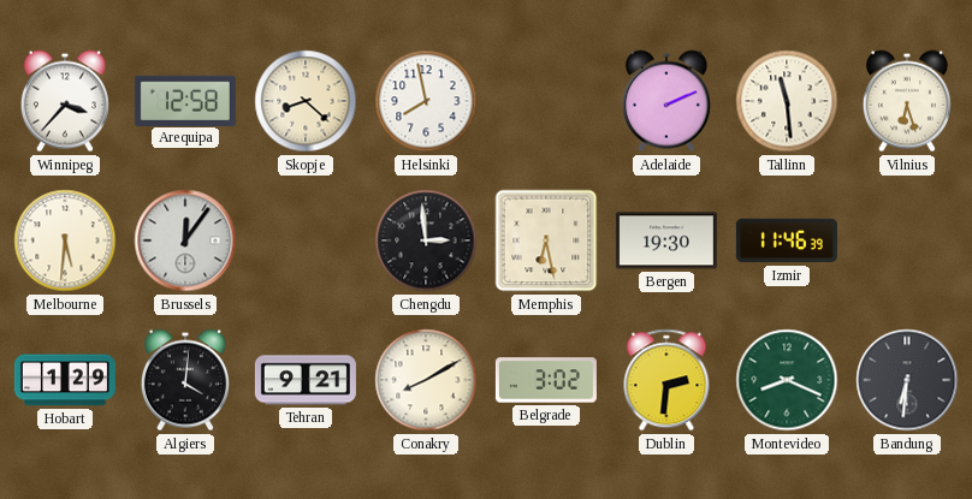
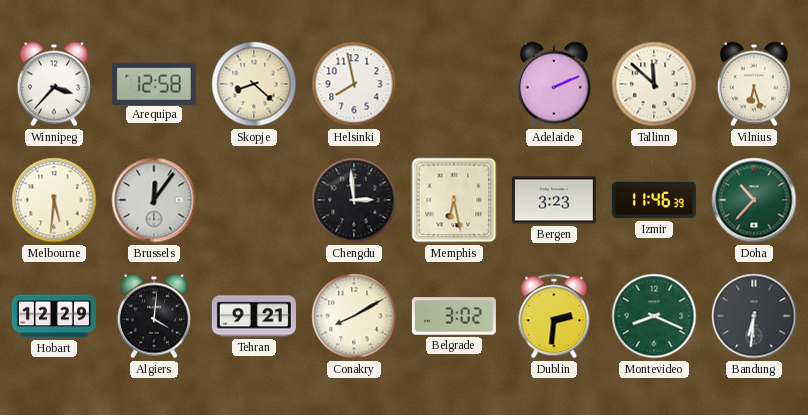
Tallinn: 11:29 -> 11:52 (654, 84)
Bergen: 19:30 -> 3:23 (554, 200)
Doha: none -> 10:37 (754, 200)
Hobart: 1:29 -> 12:29 (54, 316)
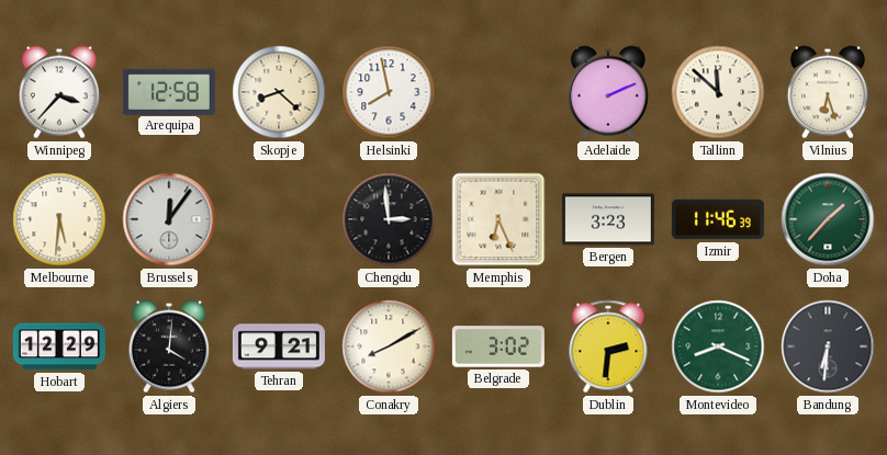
Memphis: 6:28 -> 6:26 (498, 219)
Doha: 10:37 -> 1:37 (828, 219)
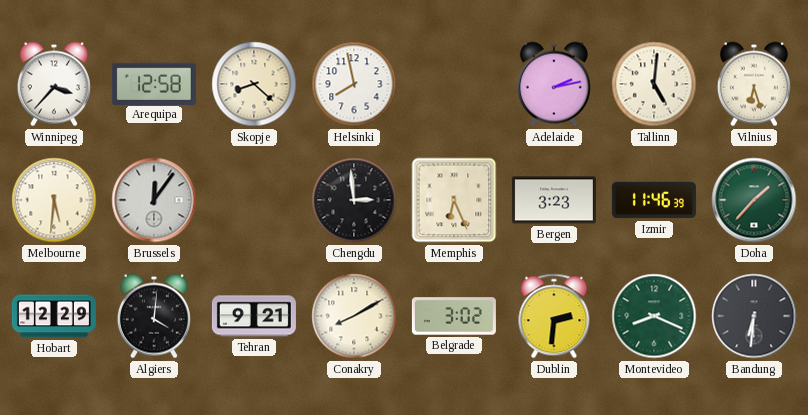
Adelaide: 2:11 -> 2:13 (554, 84)
Tallinn: 11:52 -> 5:01 (654, 84)
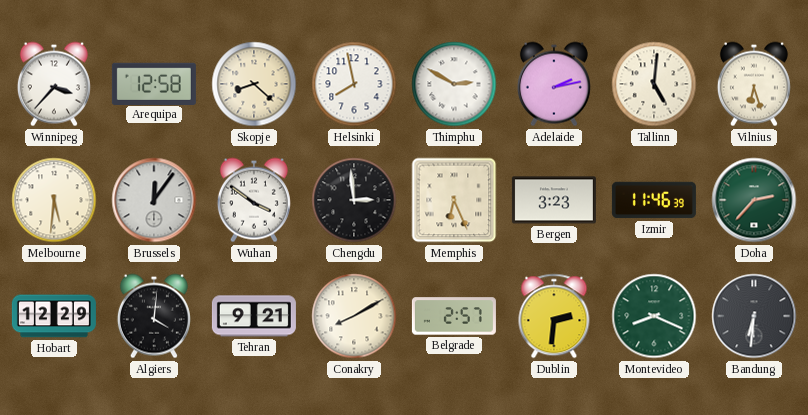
Thimphu: none -> 2:50 (454, 84)
Wuhan: none -> 3:51 (254, 200)
Doha: 1:37 -> 2:37 (754, 200)
Belgrade: 3:02 -> 2:57 (454, 316)
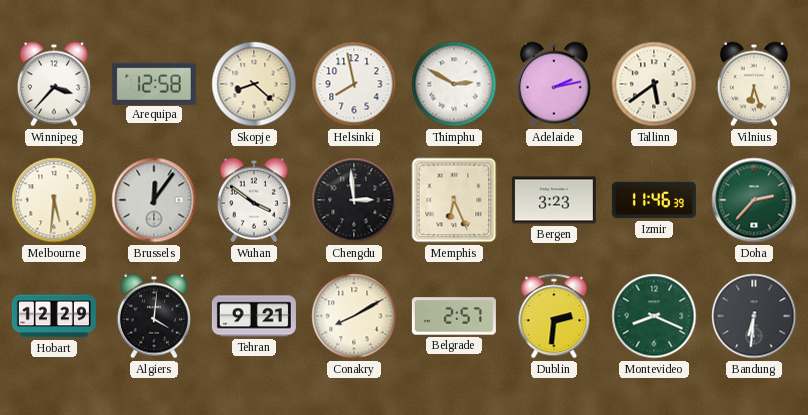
Tallinn: 5:01 -> 5:39 (654, 84)
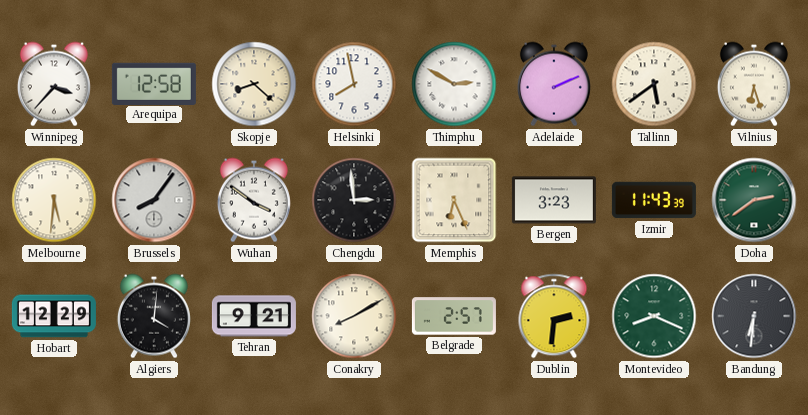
Adelaide: 2:13 -> 2:11 (554, 84)
Brussels: 12:06 -> 8:06 (154, 200)
Izmir: 11:46 -> 11:43 (654, 200)
Doha: 2:37 -> 2:39 (754, 200)
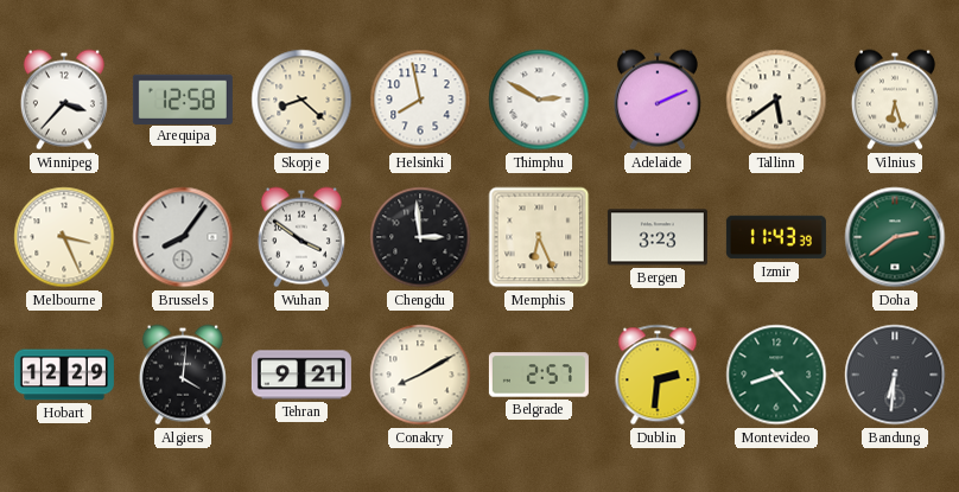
Melbourne: 5:31 -> 3:26 (64, 237)
Montevideo: 8:19 -> 8:23 (776, 375)
